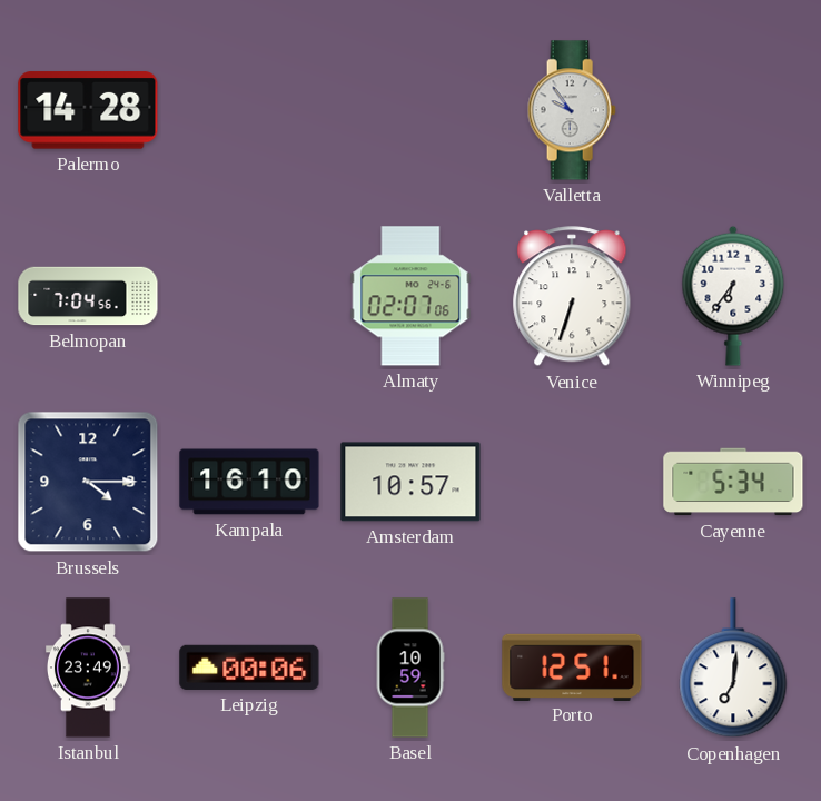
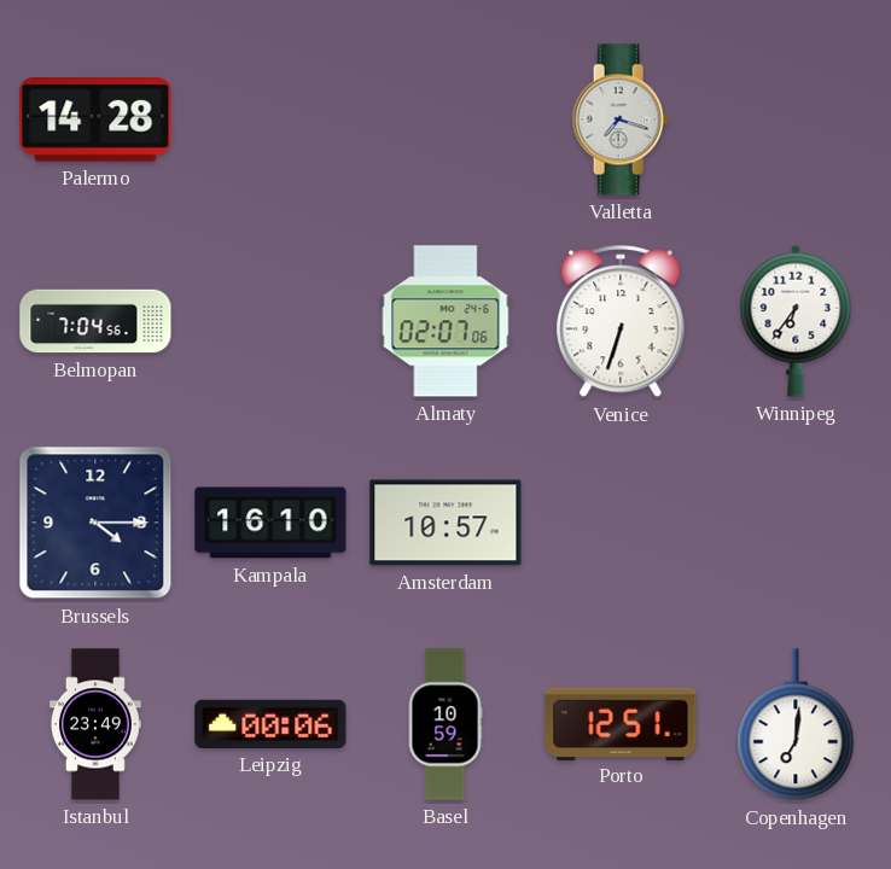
Valletta: 9:54 -> 7:18 (621, 119)
Cayenne: 5:34 -> none (733, 482)
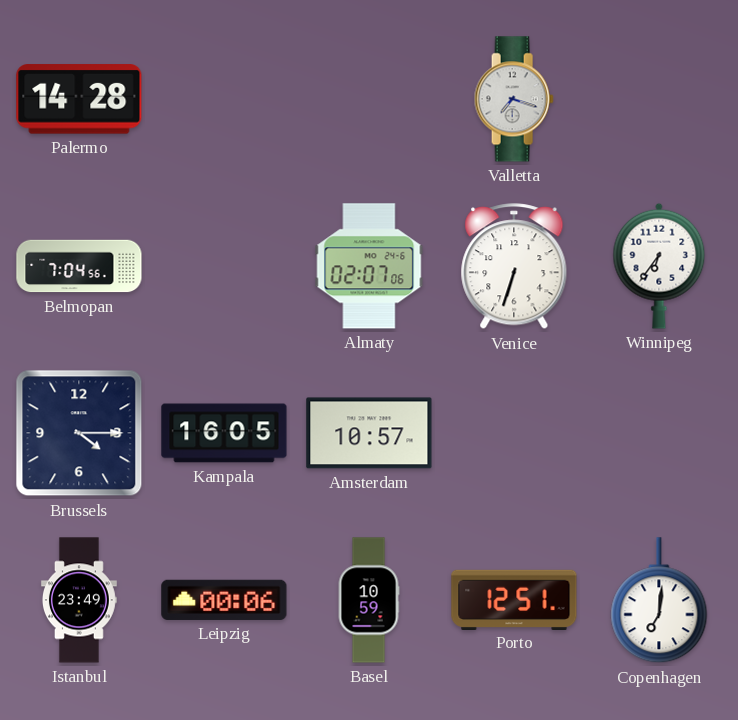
Kampala: 16:10 -> 16:05 (224, 433)
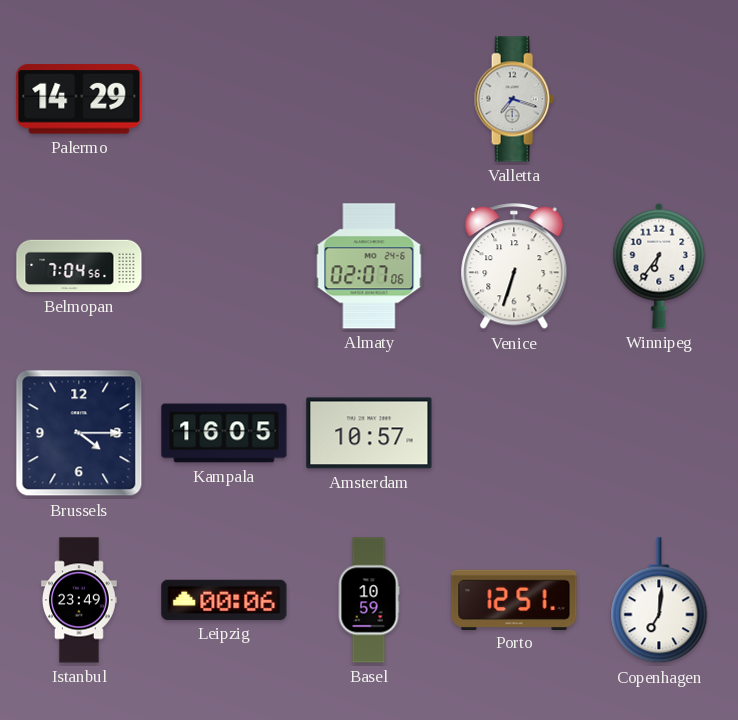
Palermo: 14:28 -> 14:29 (79, 99)
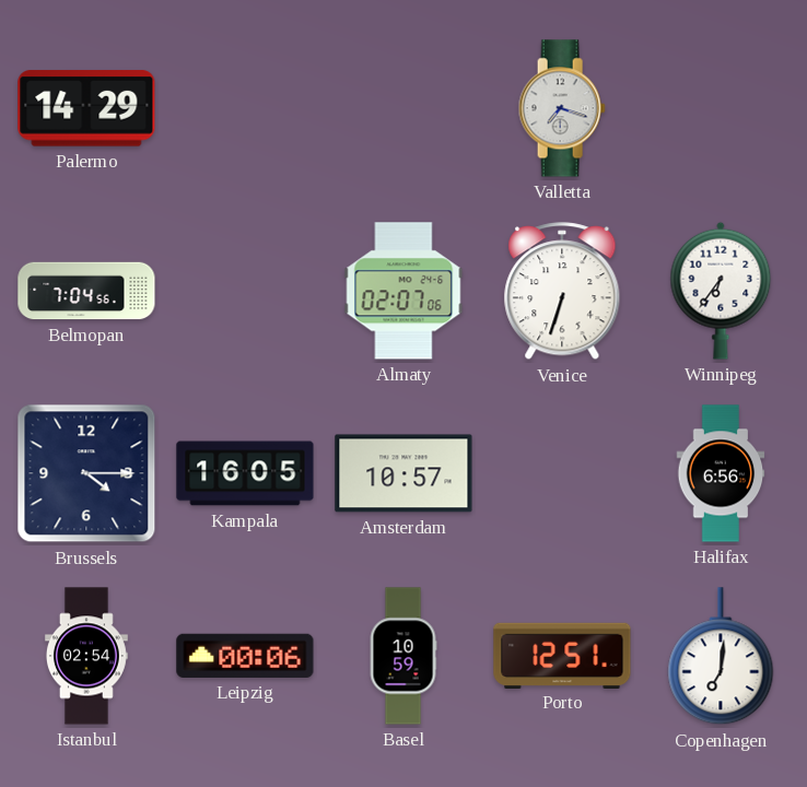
Halifax: none -> 6:56 (721, 473)
Istanbul: 23:49 -> 02:54 (86, 656)
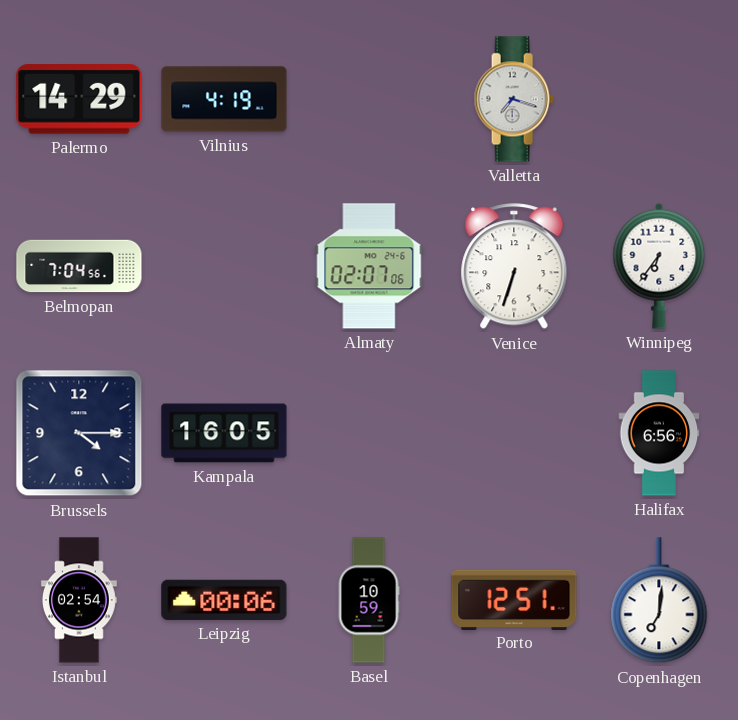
Vilnius: none -> 4:19 (224, 99)
Amsterdam: 10:57 -> none (403, 473)
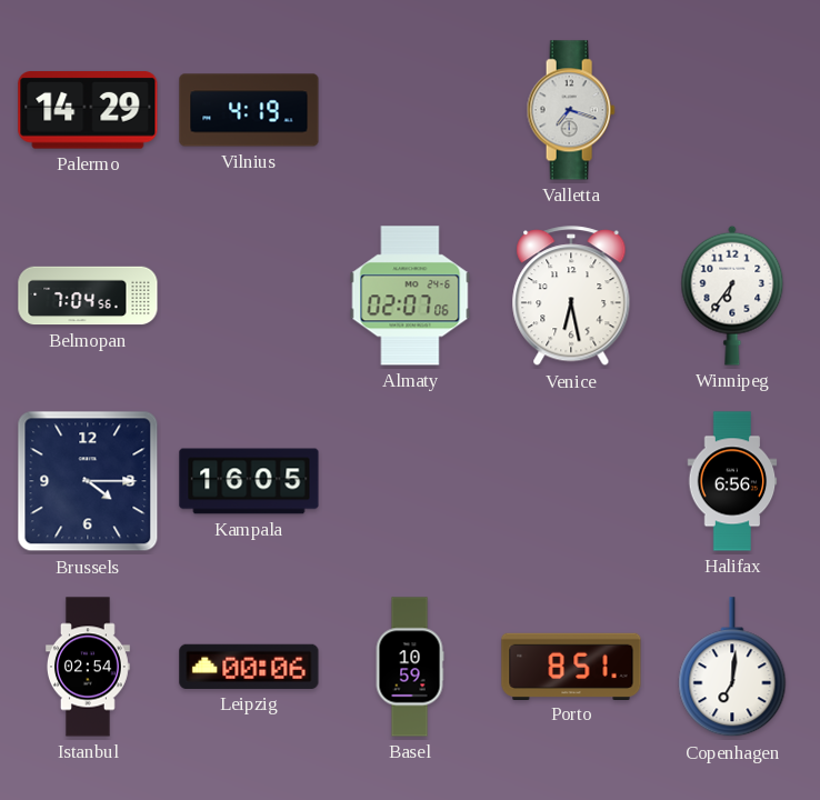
Venice: 6:33 -> 6:28 (571, 297)
Porto: 12:51 -> 8:51 (571, 666)
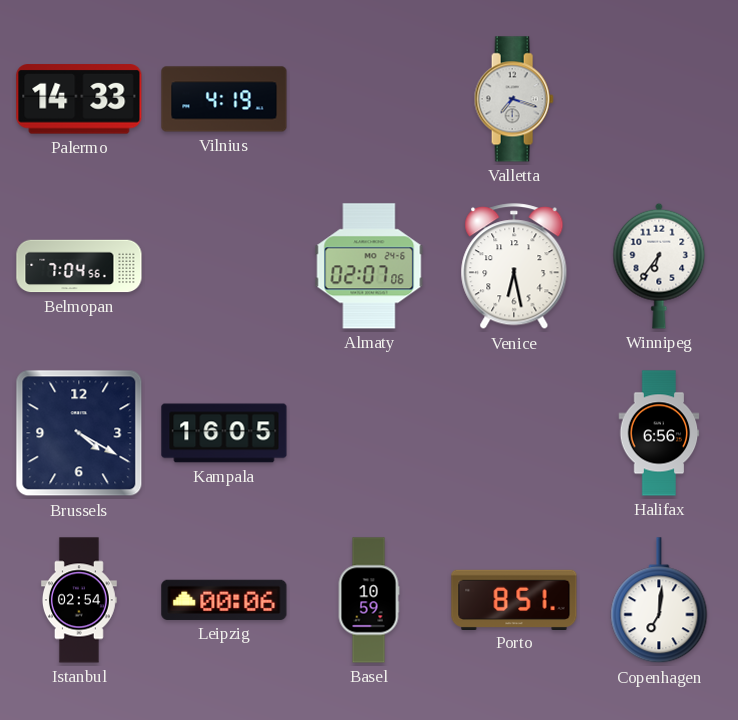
Palermo: 14:29 -> 14:33 (79, 99)
Brussels: 4:15 -> 4:20 (79, 433)
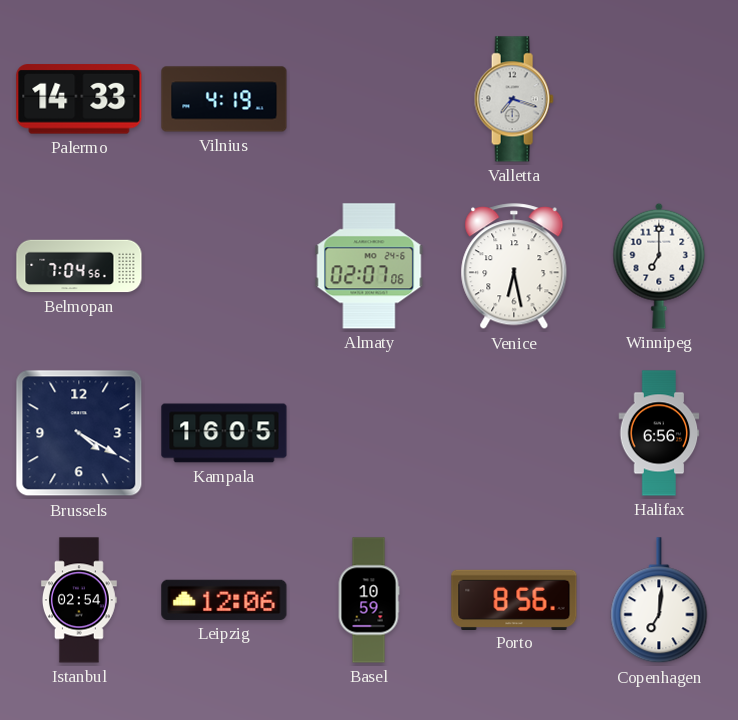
Winnipeg: 6:36 -> 7:00 (659, 266)
Leipzig: 00:06 -> 12:06 (224, 600)
Porto: 8:51 -> 8:56 (514, 599)
